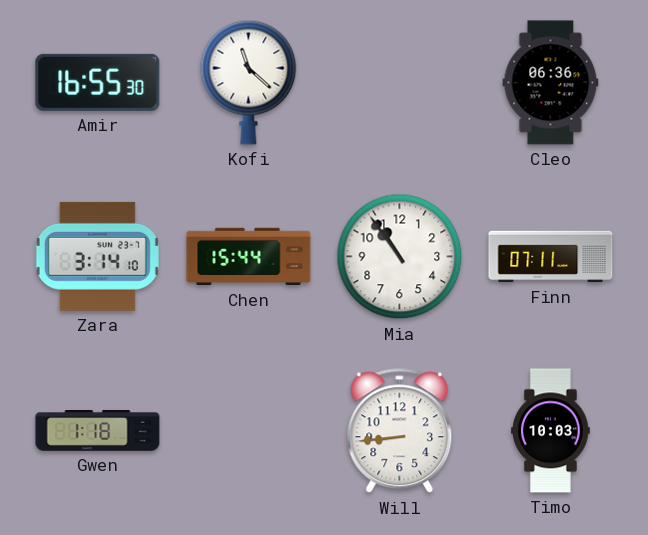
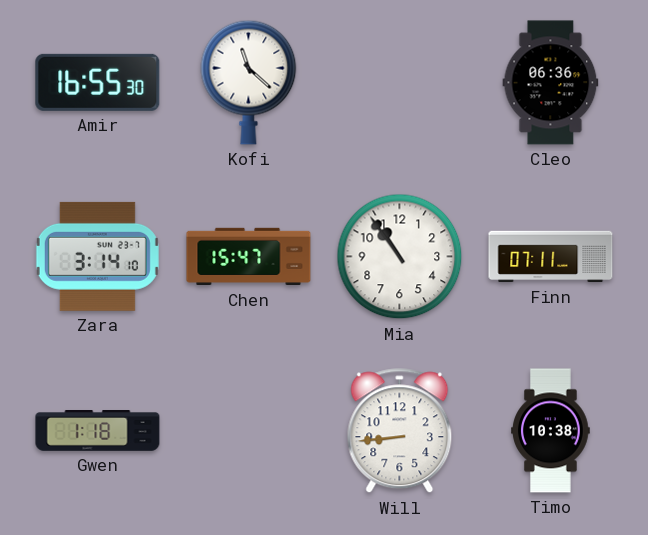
Chen: 15:44 -> 15:47 (249, 257)
Timo: 10:03 -> 10:38 (551, 431)
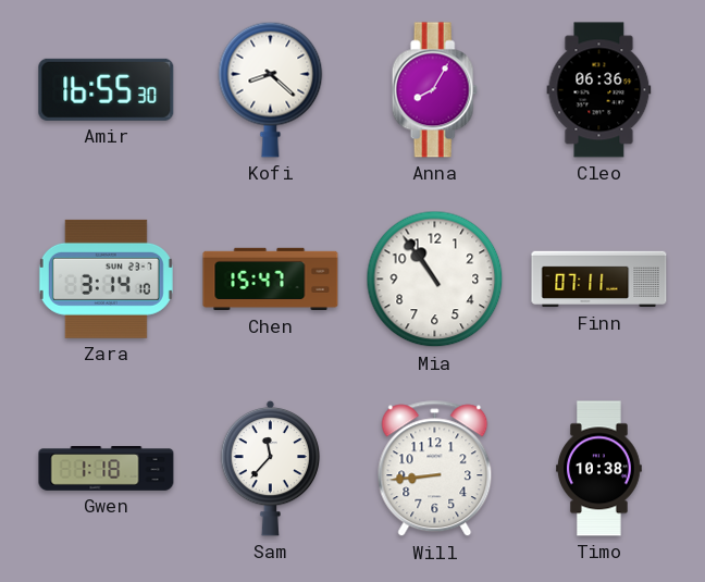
Kofi: 11:22 -> 8:22 (271, 89)
Anna: none -> 8:05 (434, 90)
Sam: none -> 11:37 (271, 468)
